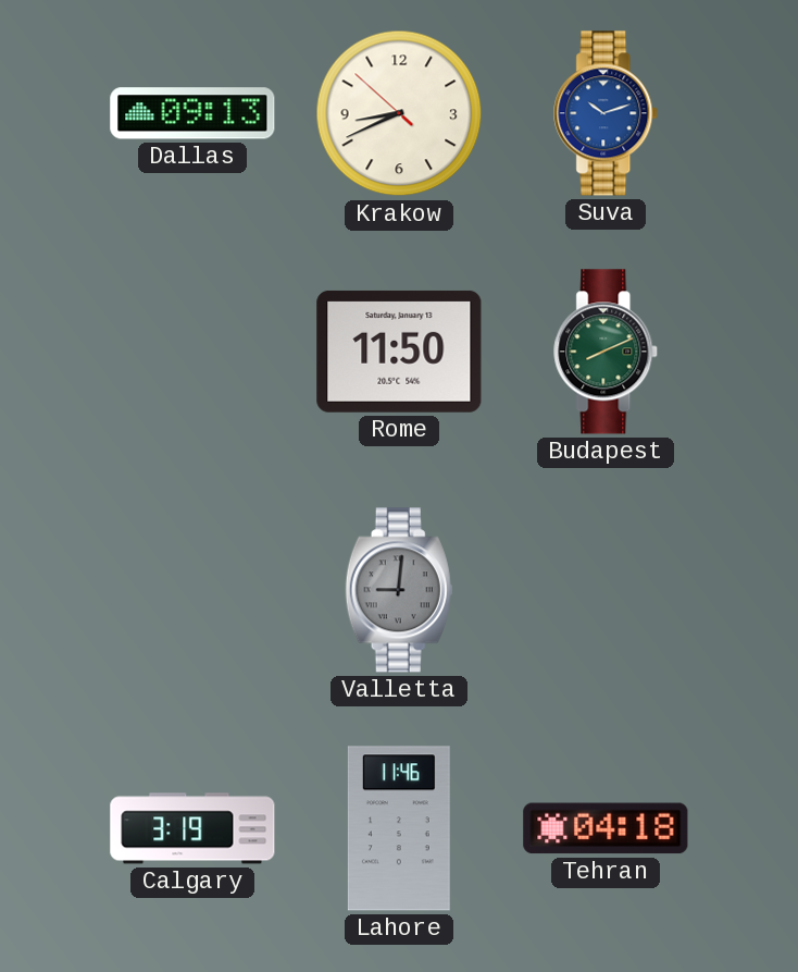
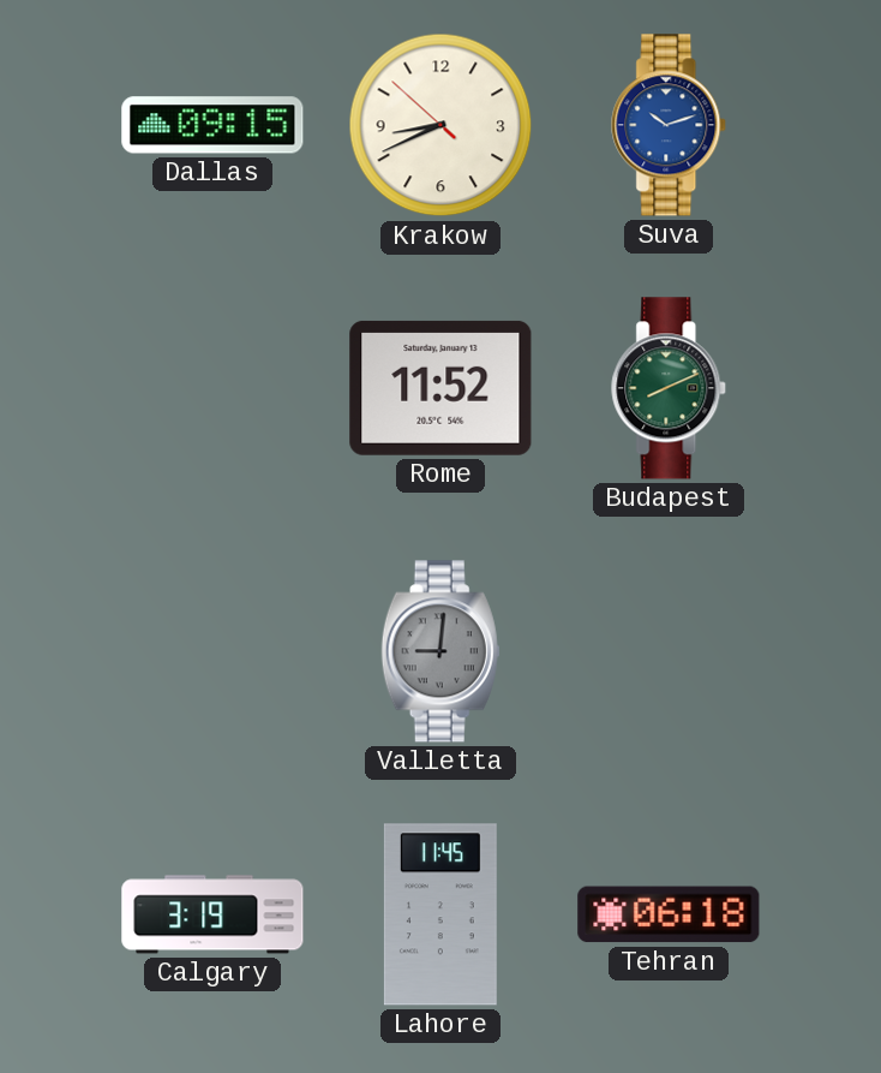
Dallas: 09:13 -> 09:15 (212, 125)
Rome: 11:50 -> 11:52 (440, 388)
Lahore: 11:46 -> 11:45 (440, 914)
Tehran: 04:18 -> 06:18 (669, 914)
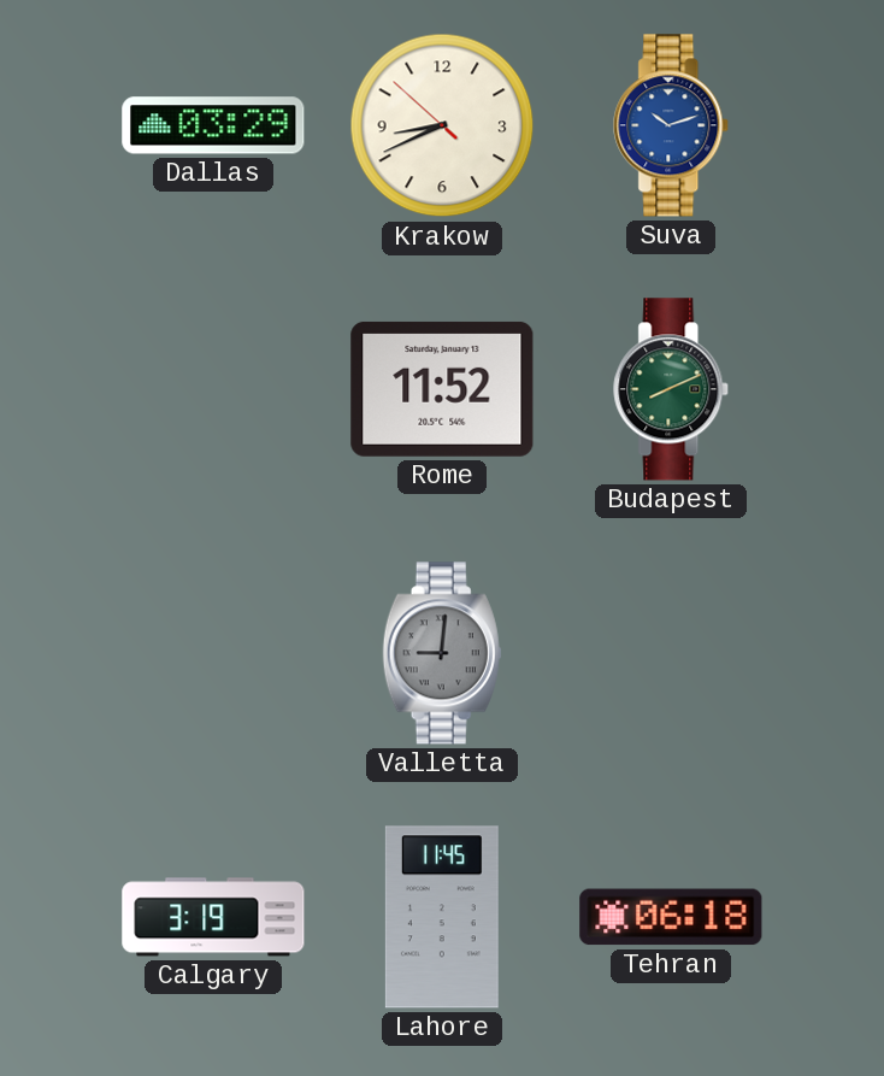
Dallas: 09:15 -> 03:29 (213, 125)
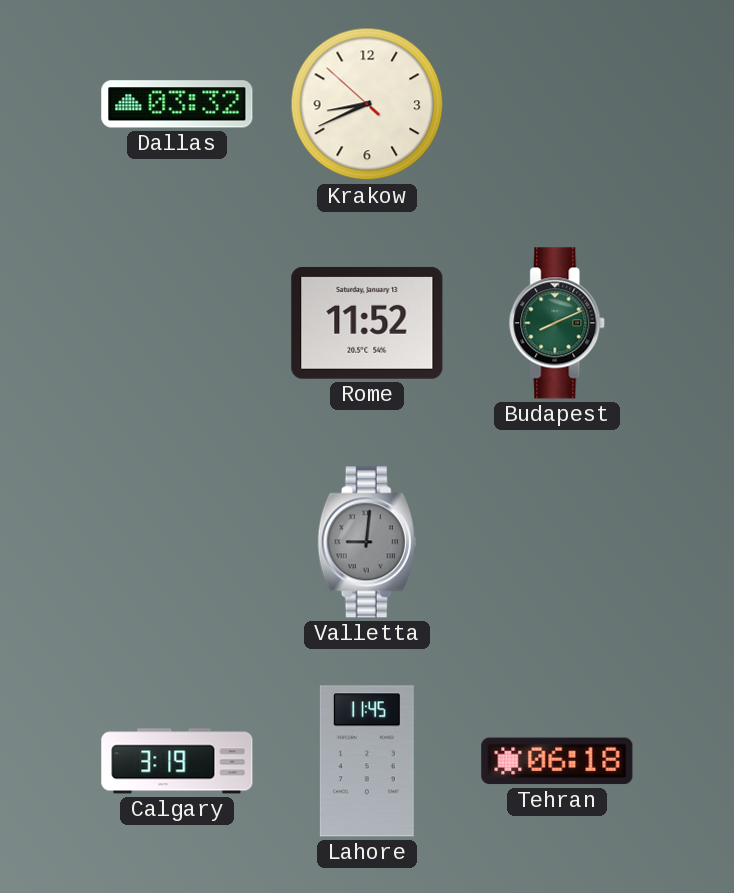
Dallas: 03:29 -> 03:32 (177, 104)
Suva: 10:12 -> none (672, 125)
